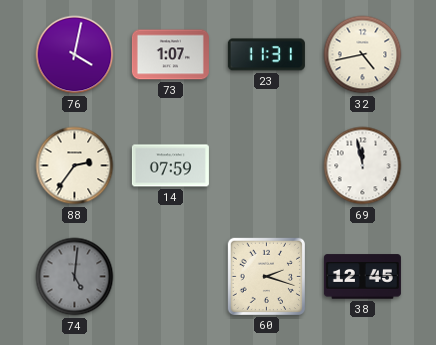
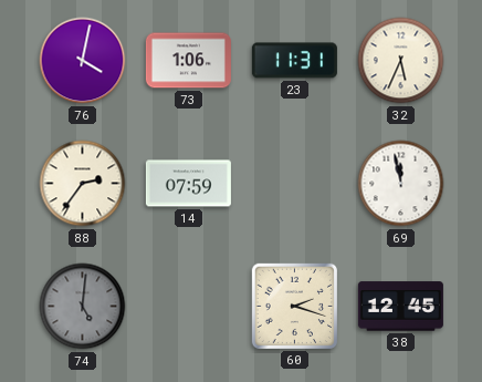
73: 1:07 -> 1:06 (188, 61)
32: 4:43 -> 5:34 (401, 61)
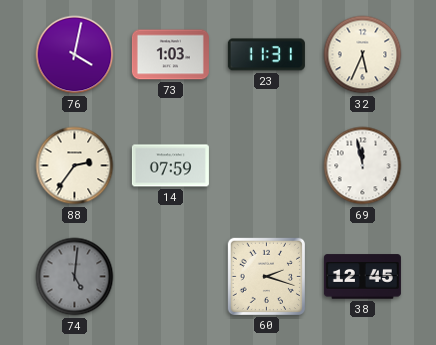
73: 1:06 -> 1:03 (170, 55)
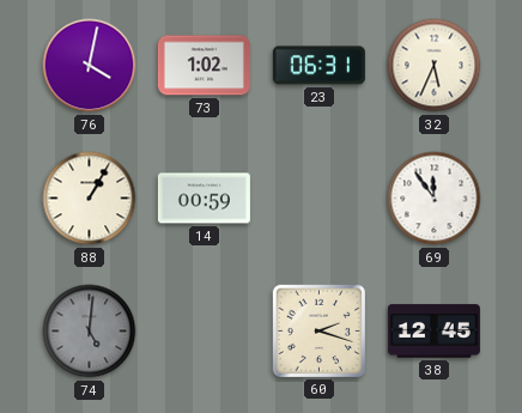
73: 1:03 -> 1:02 (204, 66)
23: 11:31 -> 06:31 (318, 66)
88: 2:36 -> 1:05 (90, 199)
14: 07:59 -> 00:59 (204, 199)
69: 11:58 -> 11:54 (435, 199)
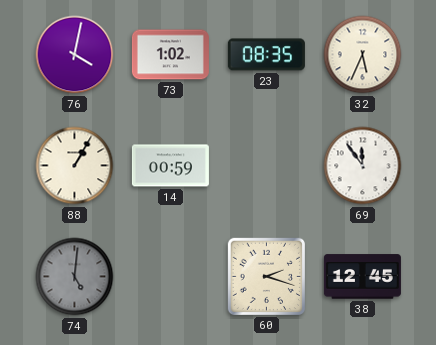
23: 06:31 -> 08:35 (266, 55)
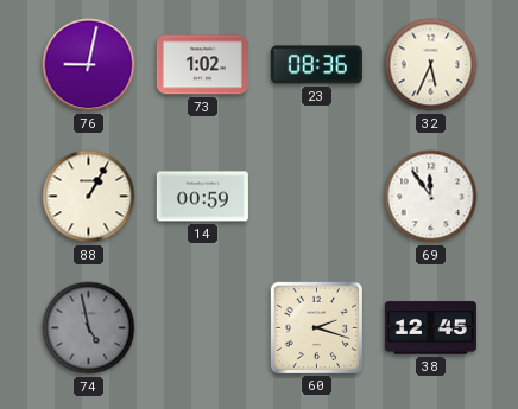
76: 4:02 -> 9:02 (89, 65)
23: 08:35 -> 08:36 (316, 65)
74: 5:01 -> 4:58 (89, 328)
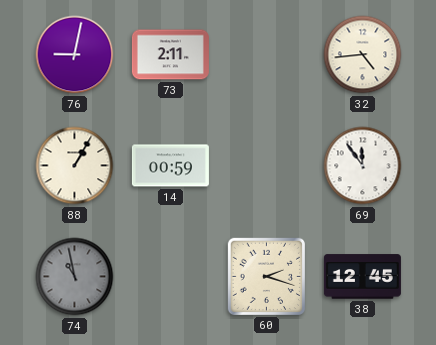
73: 1:02 -> 2:11 (170, 55)
23: 08:36 -> none (316, 65)
32: 5:34 -> 4:44 (363, 55)
74: 4:58 -> 10:58 (75, 277)
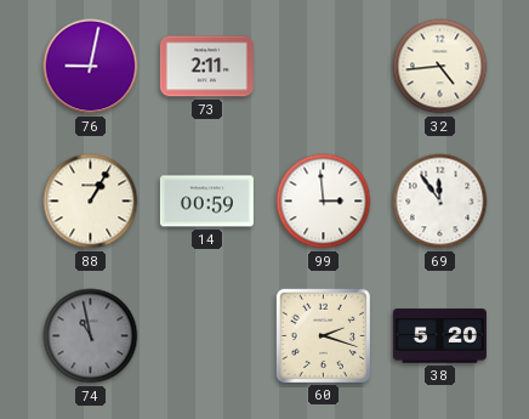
99: none -> 2:59 (324, 202)
38: 12:45 -> 5:20 (439, 336)
